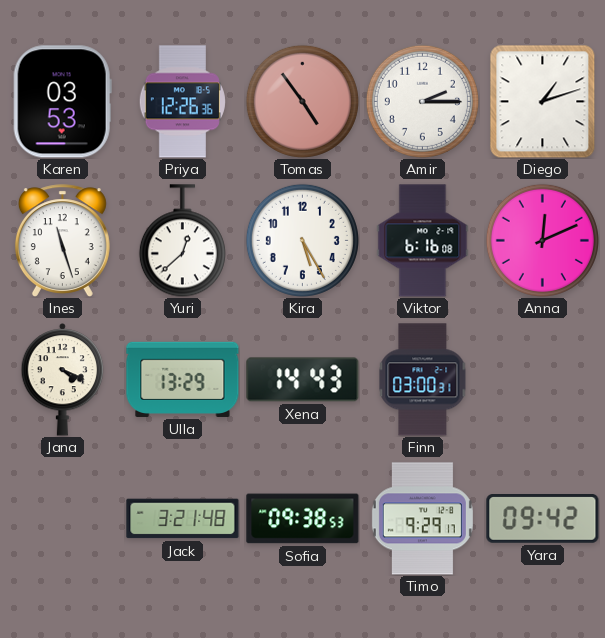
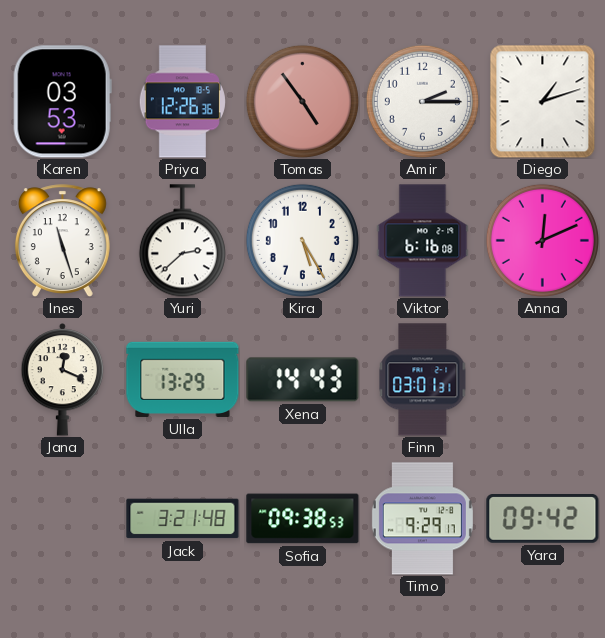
Yuri: 12:38 -> 2:38 (182, 241)
Jana: 4:19 -> 12:19 (63, 380)
Finn: 03:00 -> 03:01 (423, 380)
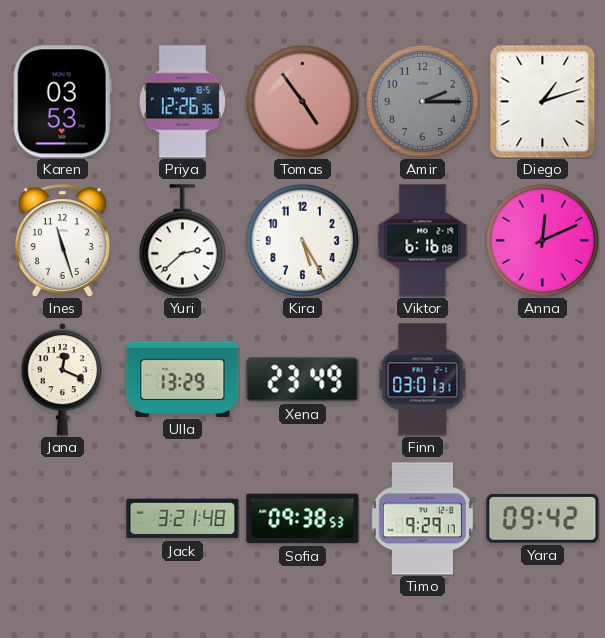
Amir dial: white -> grey (422, 101)
Xena: 14:43 -> 23:49 (303, 380)
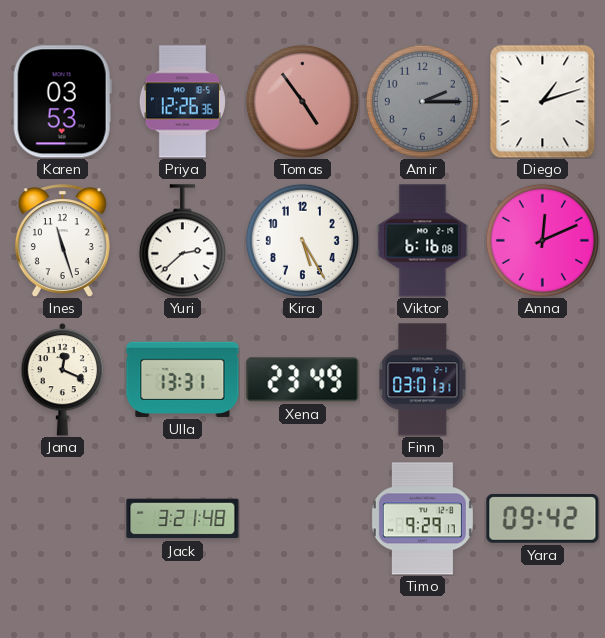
Ulla: 13:29 -> 13:31 (183, 379)
Sofia: 09:38 -> none (303, 519)
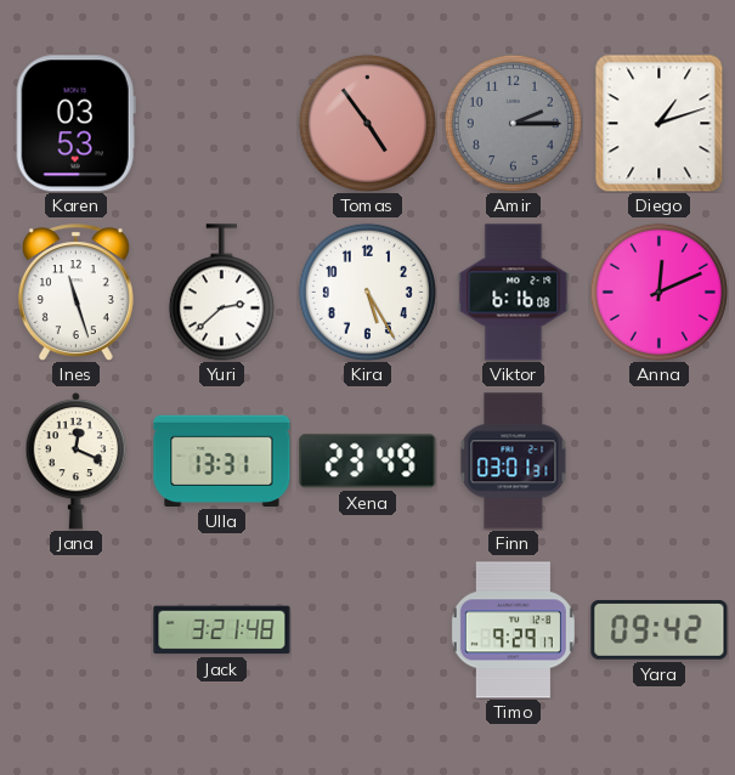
Priya: 12:26 -> none (182, 102)
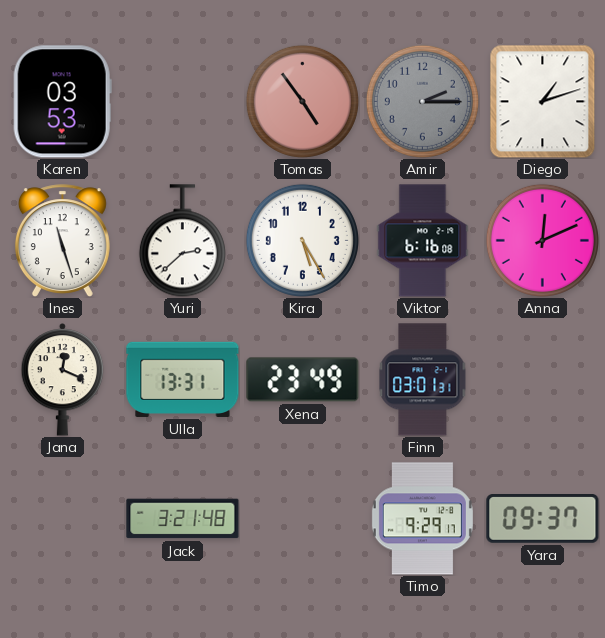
Yara: 09:42 -> 09:37 (543, 519)
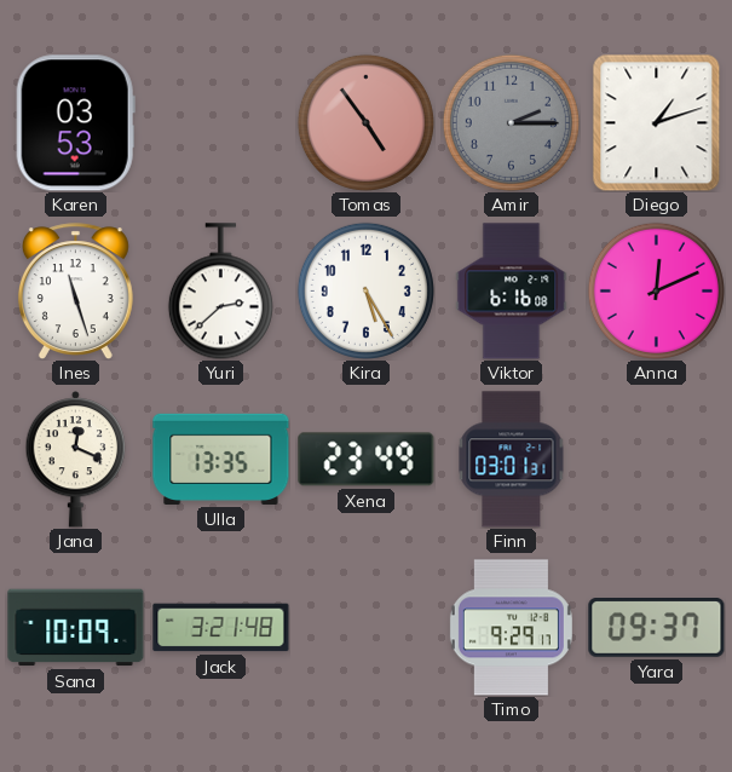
Ulla: 13:31 -> 13:35 (221, 459)
Sana: none -> 10:09 (76, 628)
